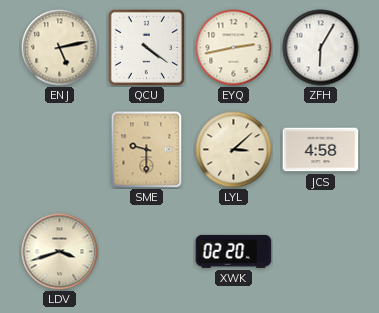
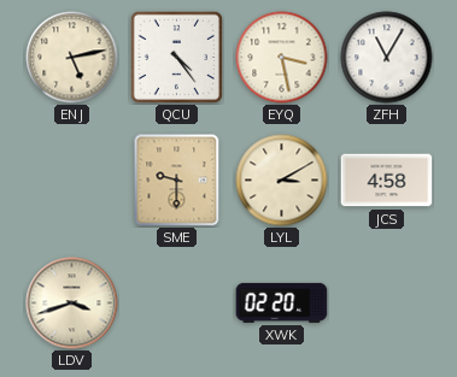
QCU: 4:21 -> 4:24 (176, 57)
EYQ: 2:43 -> 3:28 (282, 58)
ZFH: 6:05 -> 11:05 (387, 58)
LYL: 3:08 -> 3:10 (282, 181)
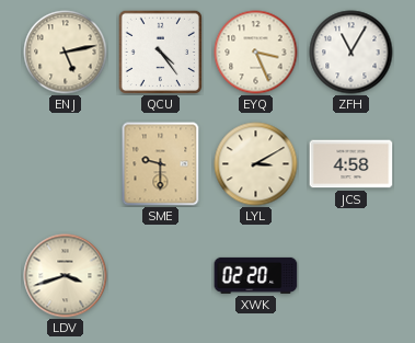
EYQ: 3:28 -> 3:26 (256, 53)
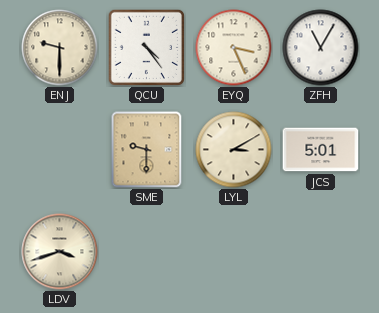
ENJ: 5:13 -> 9:30 (60, 48)
JCS: 4:58 -> 5:01 (321, 150)
XWK: 02:20 -> none (256, 275)
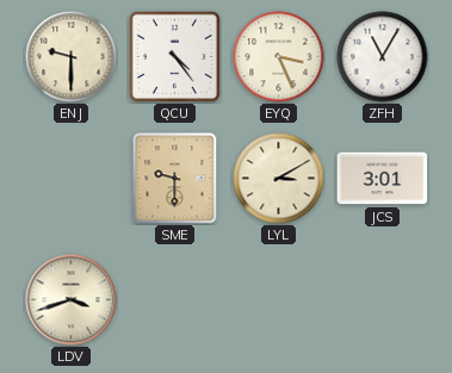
JCS: 5:01 -> 3:01 (383, 179)
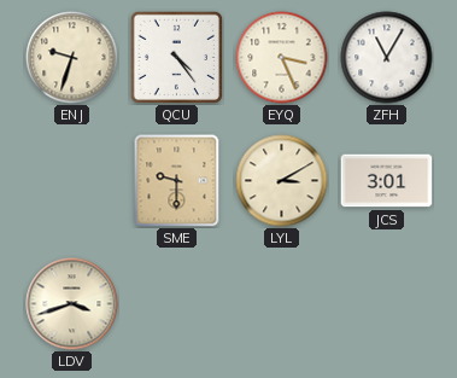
ENJ: 9:30 -> 9:33 (72, 58)
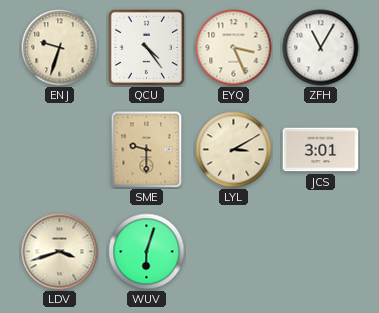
WUV: none -> 6:03 (147, 252)
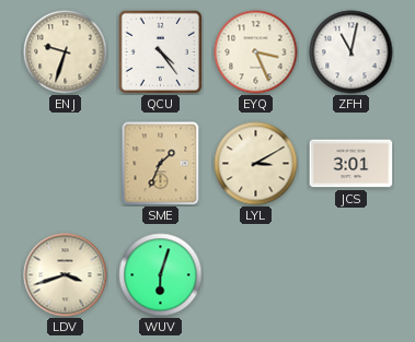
ZFH: 11:05 -> 11:02 (351, 52)
SME: 9:30 -> 1:34 (161, 164)
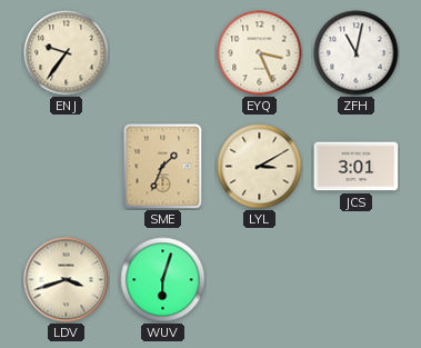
ENJ: 9:33 -> 9:36 (67, 53)
QCU: 4:24 -> none (160, 51)
